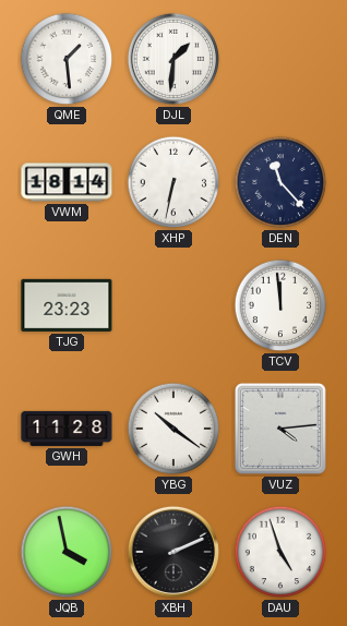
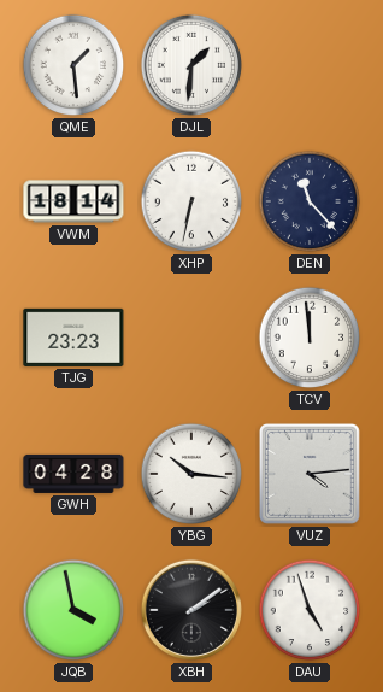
GWH: 11:28 -> 04:28 (73, 474)
YBG: 10:21 -> 10:16 (191, 474)
XBH: 2:11 -> 2:09 (191, 610)
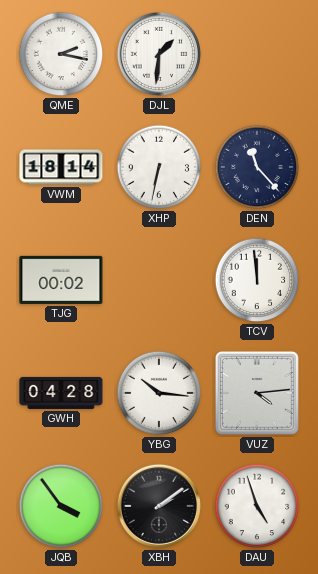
QME: 1:29 -> 2:17 (61, 54)
TJG: 23:23 -> 00:02 (61, 280)
JQB: 3:58 -> 3:54 (61, 506)
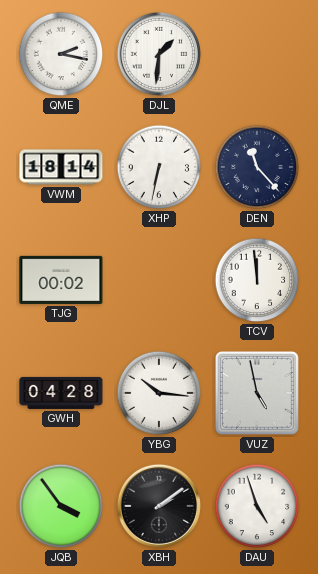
VUZ: 4:14 -> 4:58 (257, 393)
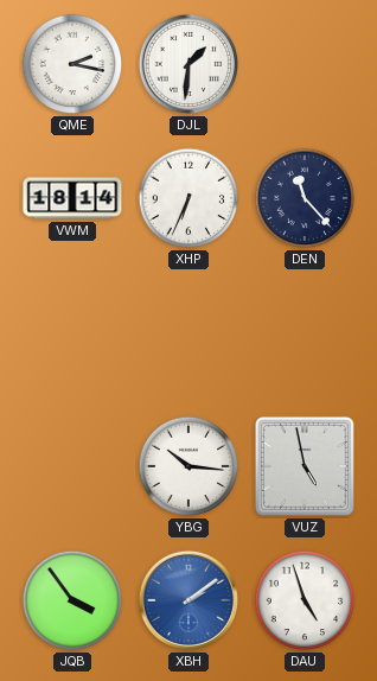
XHP: 6:32 -> 6:34 (188, 198)
TJG: 00:02 -> none (61, 280)
TCV: 11:59 -> none (257, 280)
GWH: 04:28 -> none (61, 393)
XBH dial: black -> blue (188, 600)
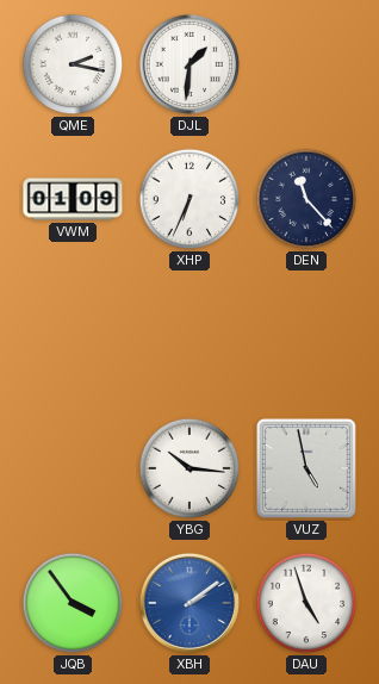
VWM: 18:14 -> 01:09 (73, 199)
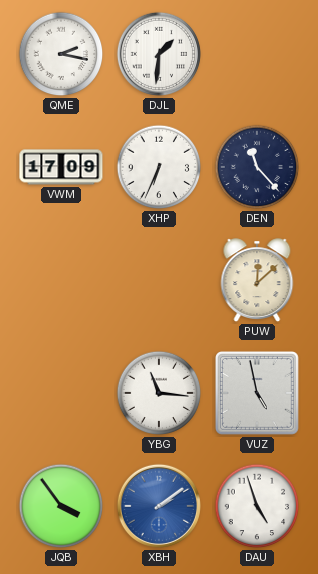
VWM: 01:09 -> 17:09 (61, 167)
PUW: none -> 12:08 (257, 281)
YBG: 10:16 -> 11:16 (159, 393)
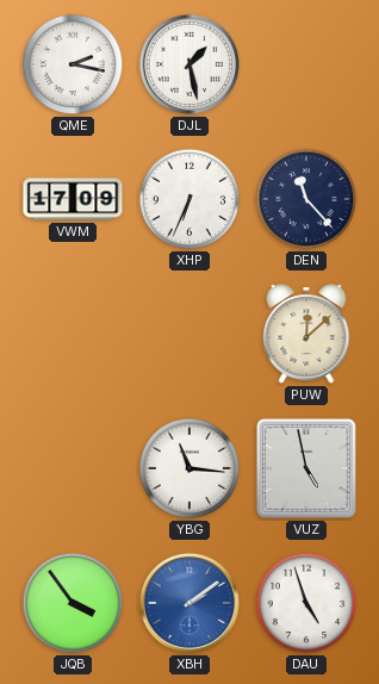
DJL: 1:31 -> 1:28 (189, 64)
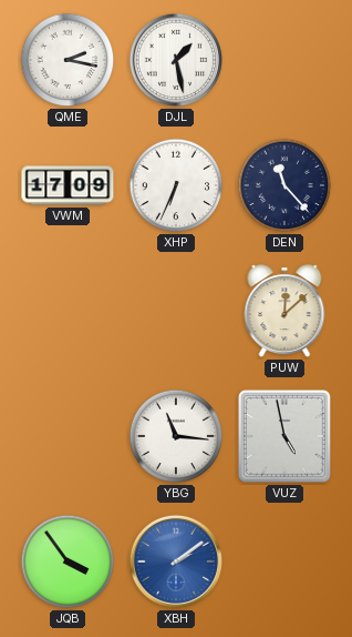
DAU: 4:57 -> none (306, 603)
